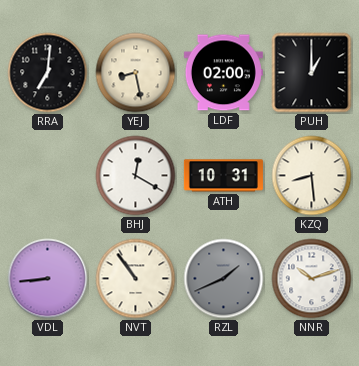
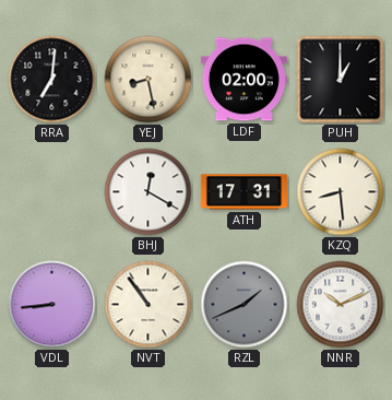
ATH: 10:31 -> 17:31 (243, 192)
NNR: 10:12 -> 10:11 (341, 305)
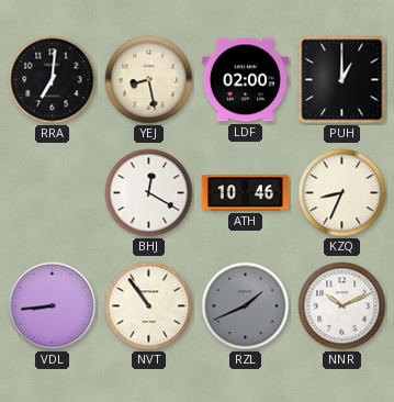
ATH: 17:31 -> 10:46 (245, 193)
KZQ: 8:29 -> 8:34 (342, 193)
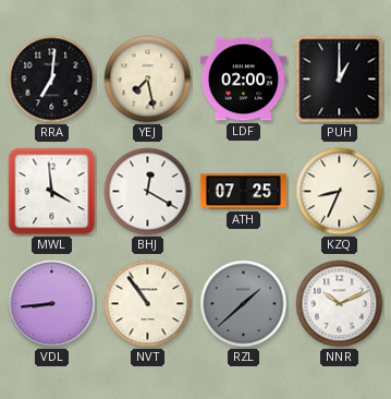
YEJ: 8:28 -> 7:28 (148, 80)
MWL: none -> 3:59 (52, 192)
ATH: 10:46 -> 07:25 (243, 192)
RZL: 1:41 -> 1:38 (244, 304)
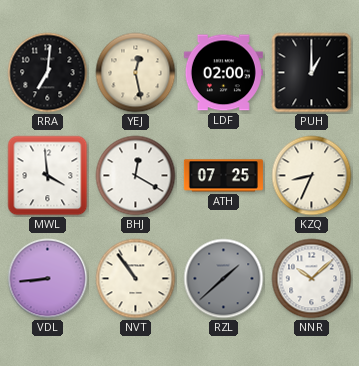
YEJ: 7:28 -> 12:28 (136, 73)
NNR: 10:11 -> 10:08 (312, 279)
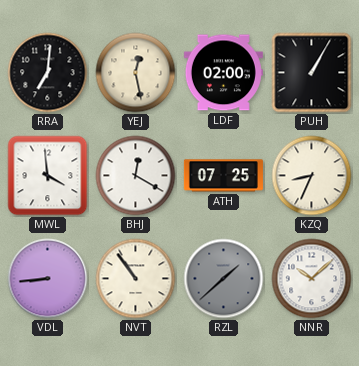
PUH: 1:00 -> 1:05 (312, 73)
